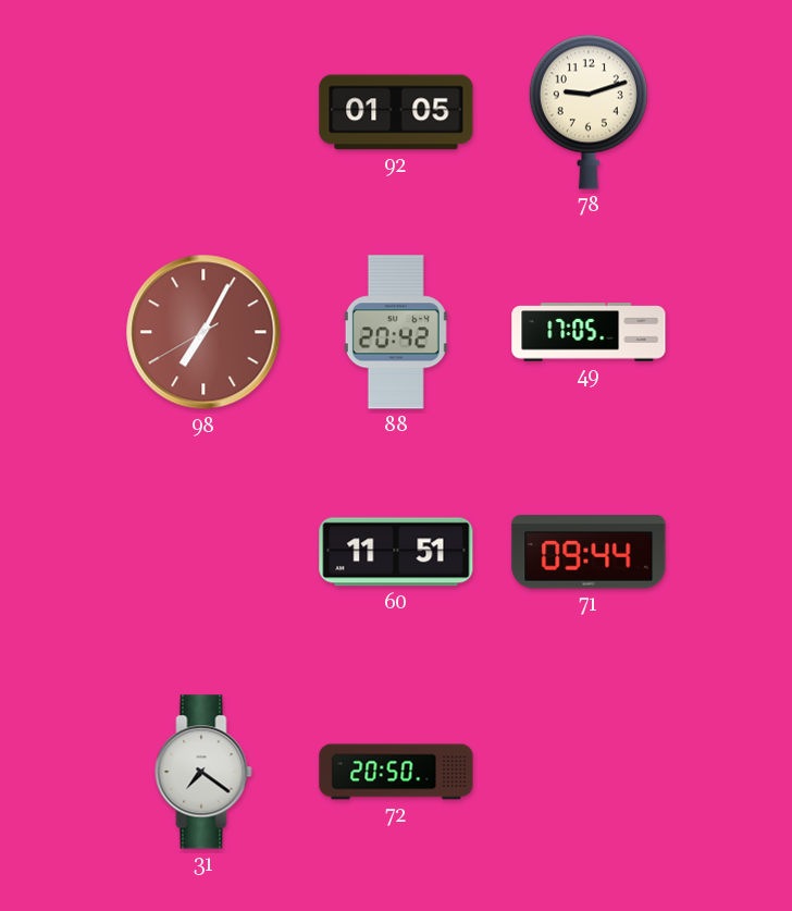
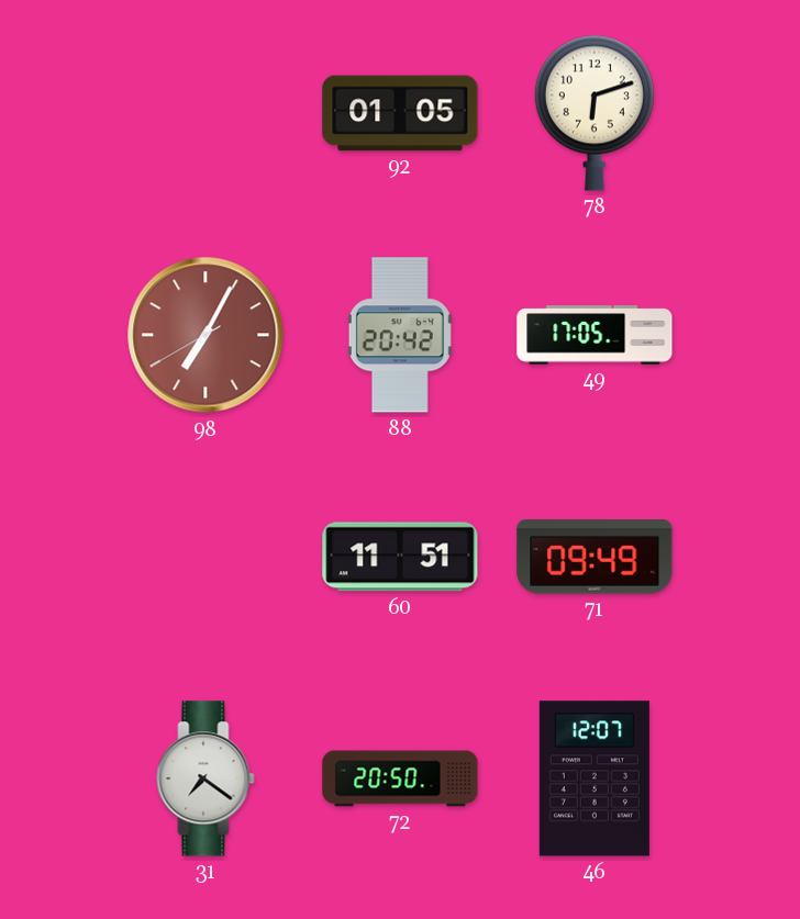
78: 9:12 -> 6:12 (595, 113)
71: 09:44 -> 09:49 (595, 557)
46: none -> 12:07 (595, 778)
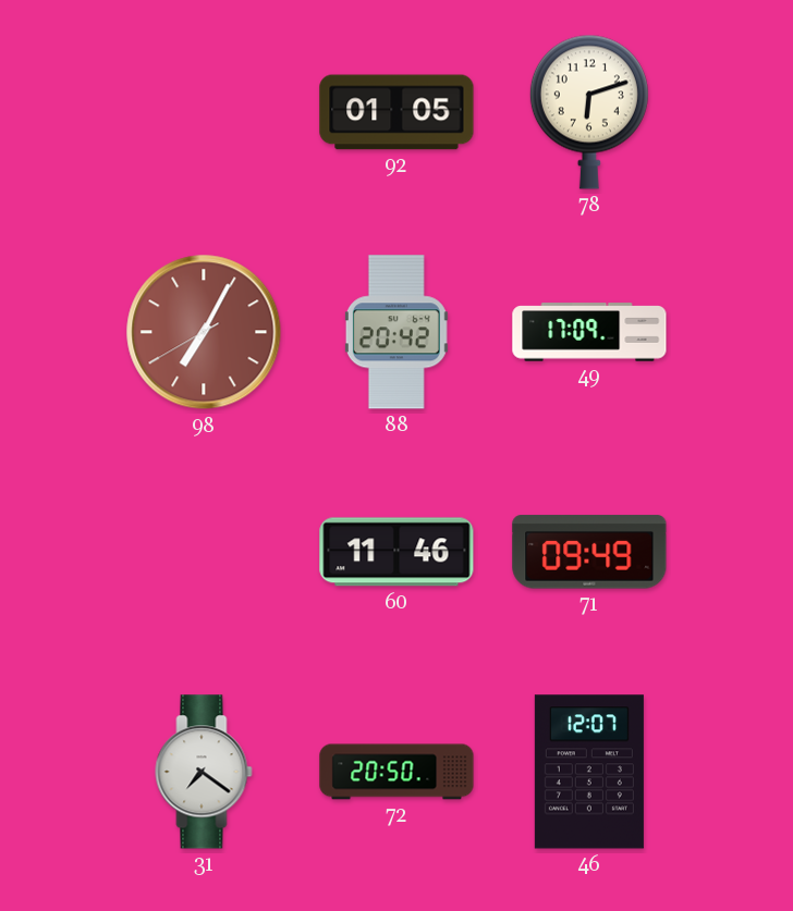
49: 17:05 -> 17:09 (589, 332)
60: 11:51 -> 11:46 (396, 552)
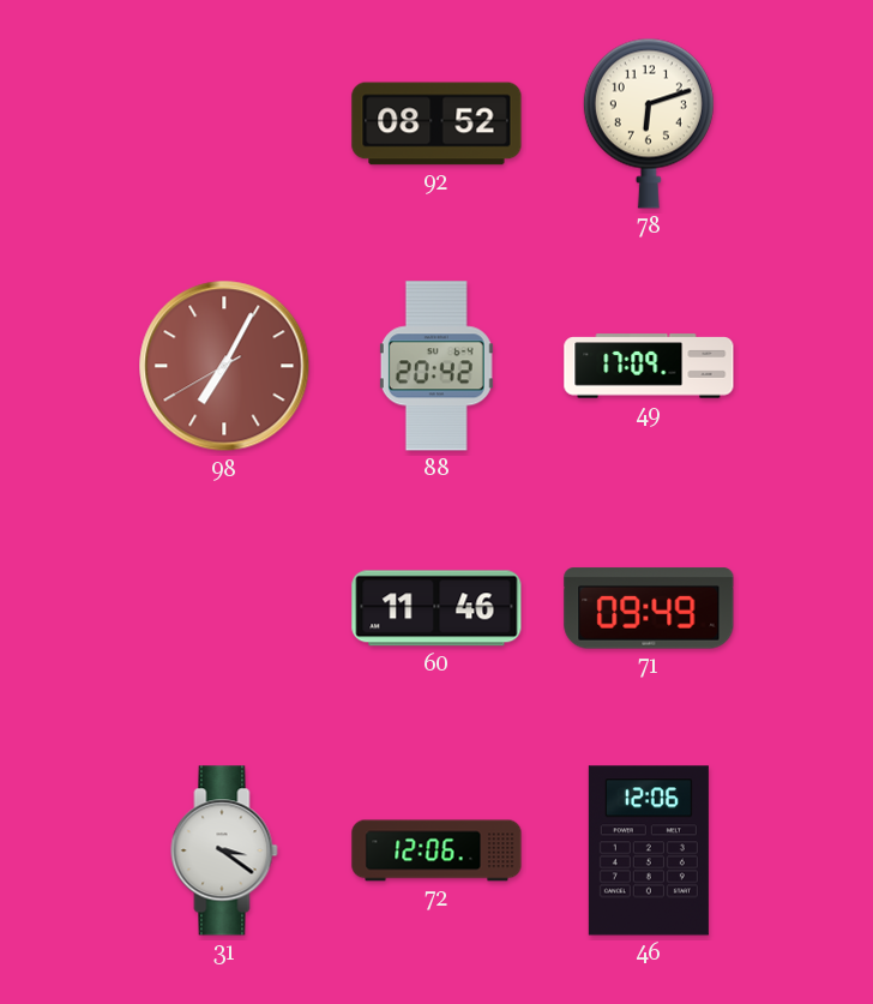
92: 01:05 -> 08:52 (436, 124)
31: 7:21 -> 3:21 (224, 850)
72: 20:50 -> 12:06 (436, 850)
46: 12:07 -> 12:06 (649, 850)
